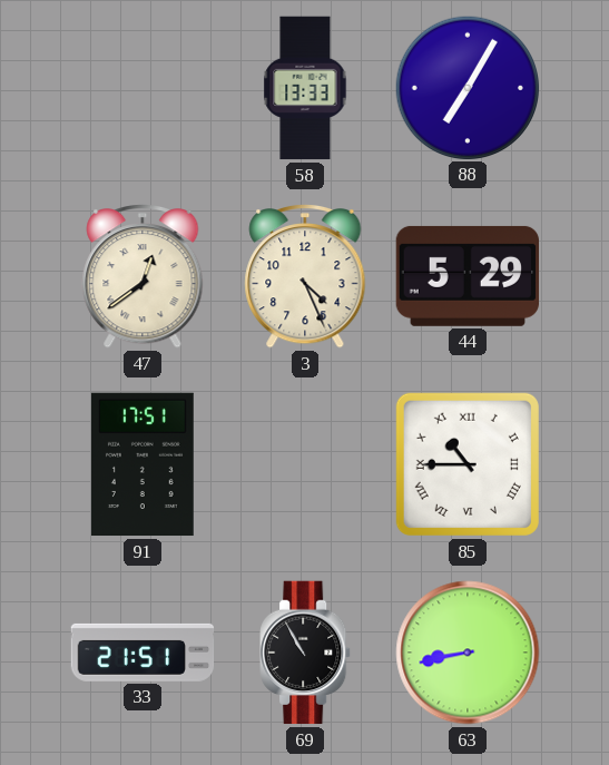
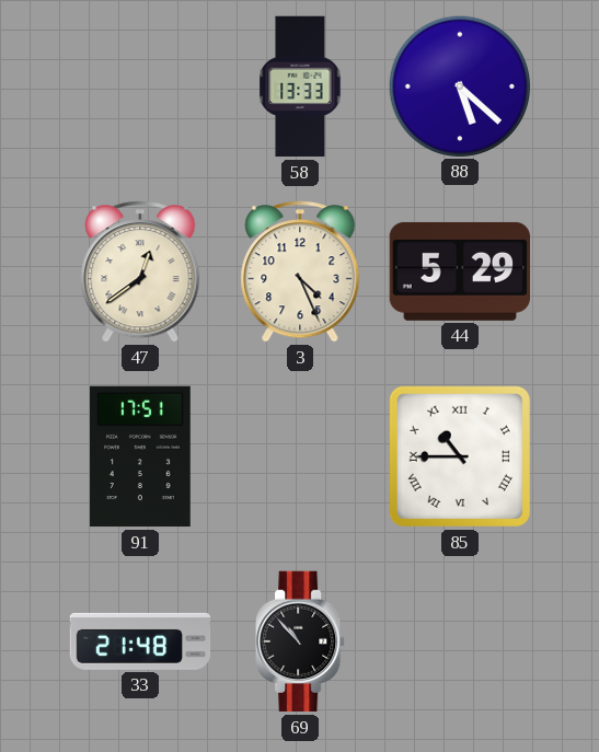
88: 7:05 -> 5:22 (459, 85)
33: 21:51 -> 21:48 (140, 641)
69: 10:55 -> 10:53 (300, 641)
63: 8:43 -> none (468, 653)
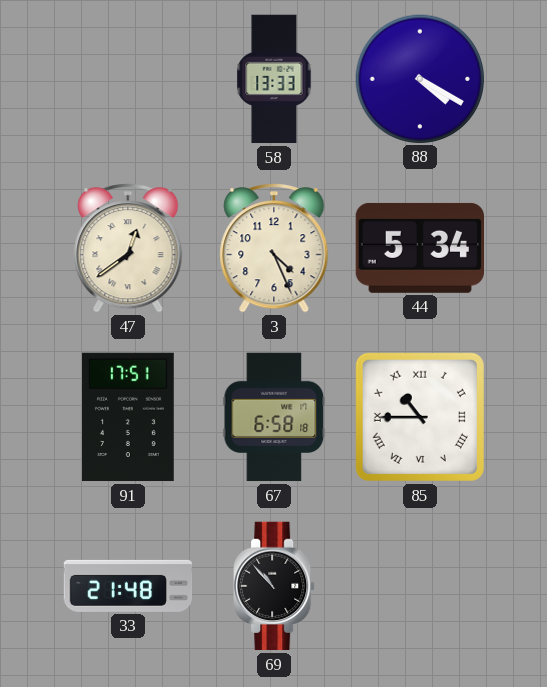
88: 5:22 -> 4:20 (419, 78)
44: 5:29 -> 5:34 (419, 248)
67: none -> 6:58 (274, 417)
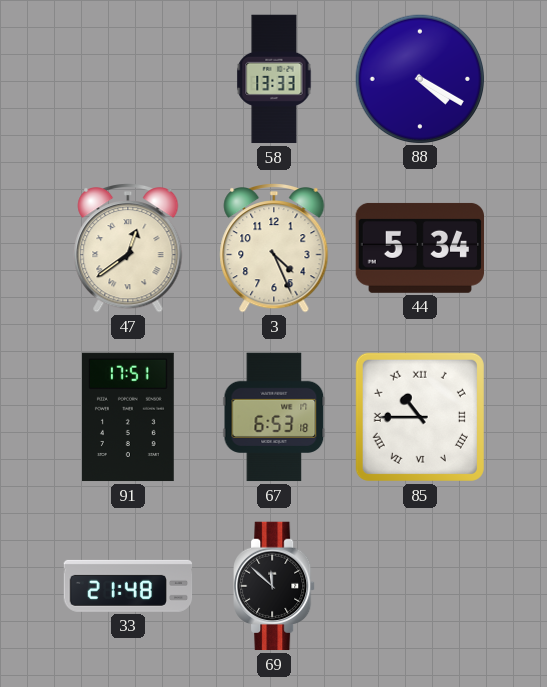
67: 6:58 -> 6:53 (274, 417)
69: 10:53 -> 11:52 (274, 586)
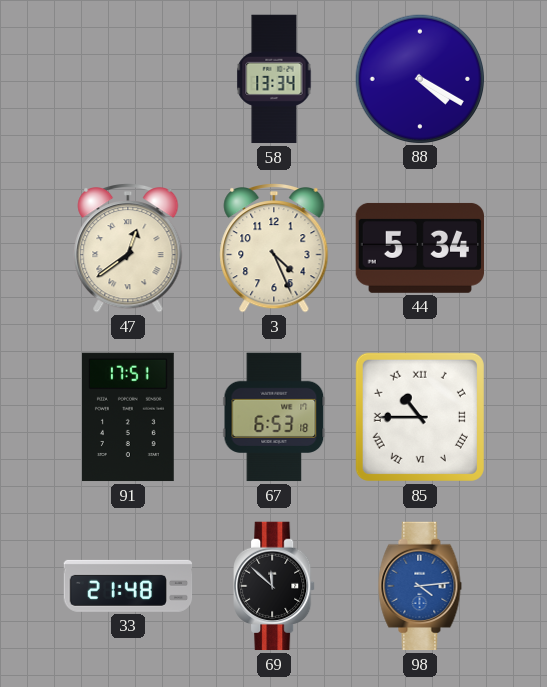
58: 13:33 -> 13:34 (274, 79)
98: none -> 4:14 (420, 586)
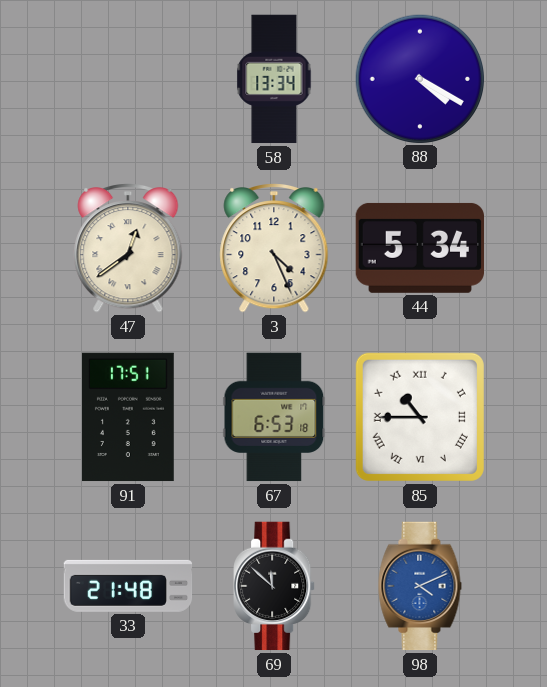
98: 4:14 -> 4:11 (420, 586)
